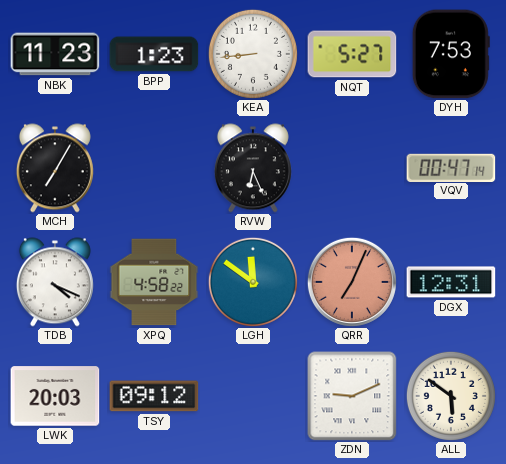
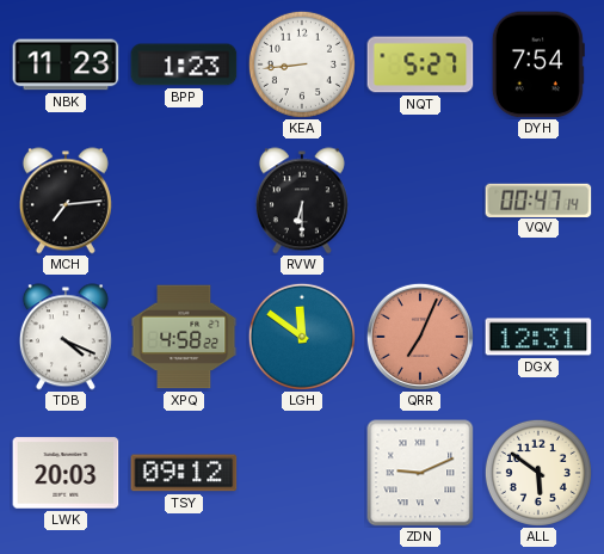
DYH: 7:53 -> 7:54 (538, 64)
MCH: 7:05 -> 7:14 (66, 201)
RVW: 6:26 -> 6:30 (302, 201)
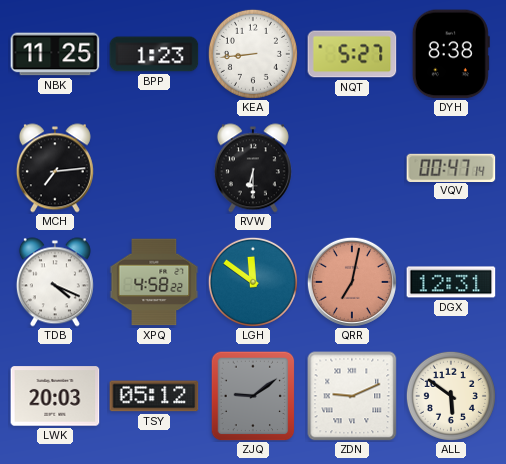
NBK: 11:23 -> 11:25 (55, 54)
DYH: 7:54 -> 8:38 (451, 54)
QRR: 7:04 -> 7:02 (352, 282)
TSY: 09:12 -> 05:12 (154, 396)
ZJQ: none -> 9:09 (253, 396)
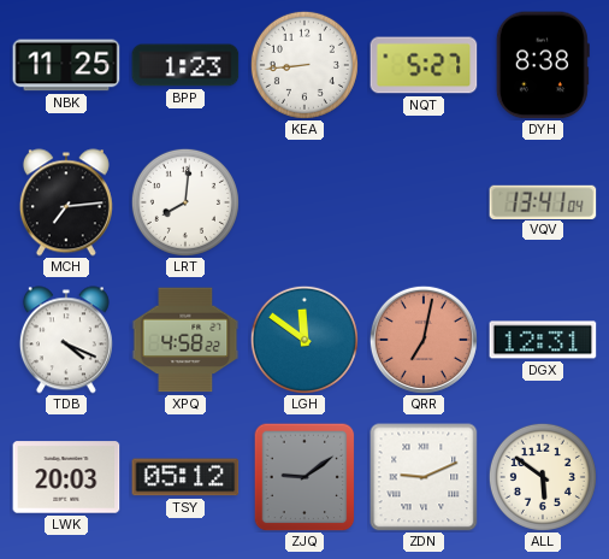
LRT: none -> 8:01 (185, 202)
RVW: 6:30 -> none (253, 168)
VQV: 00:47 -> 13:41 (543, 201)
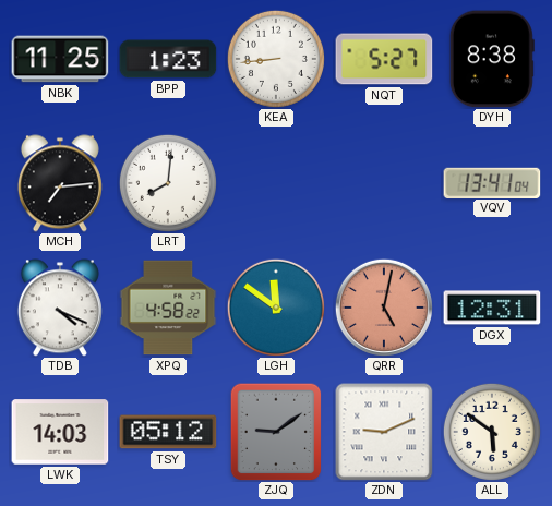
QRR: 7:02 -> 5:02 (384, 308)
LWK: 20:03 -> 14:03 (60, 432)
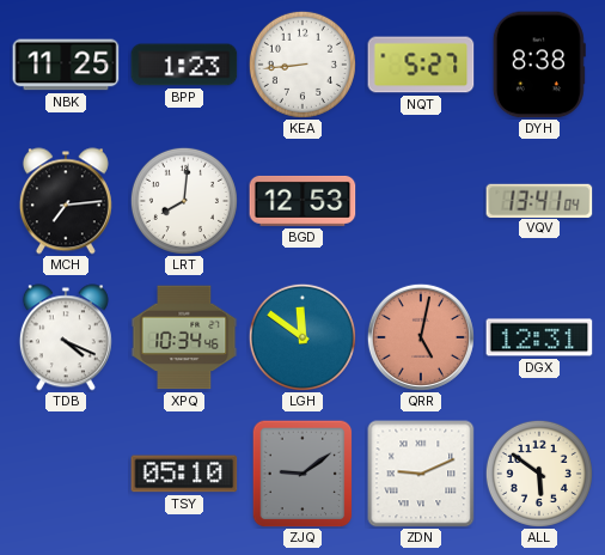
BGD: none -> 12:53 (302, 201)
XPQ: 4:58 -> 10:34 (184, 337)
LWK: 14:03 -> none (60, 432)
TSY: 05:12 -> 05:10 (184, 474)
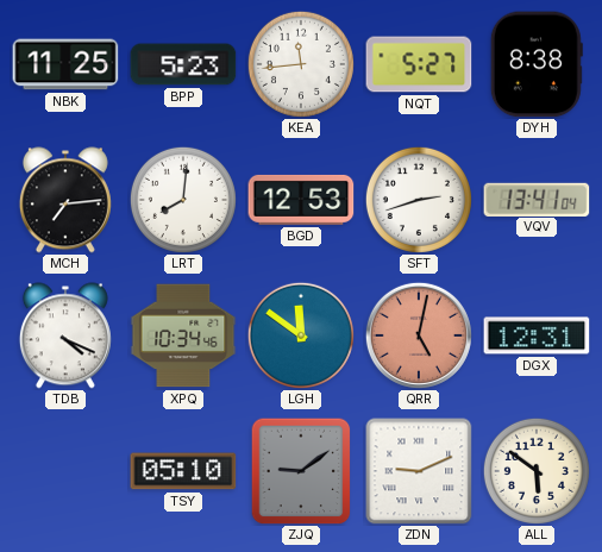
BPP: 1:23 -> 5:23 (183, 64)
KEA: 8:44 -> 11:44 (301, 64)
SFT: none -> 2:42 (419, 200)
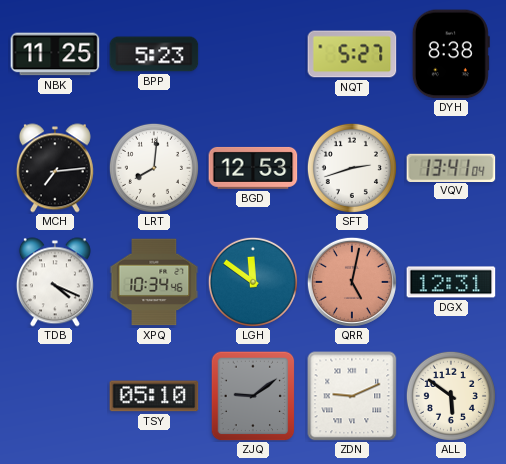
KEA: 11:44 -> none (301, 64)
